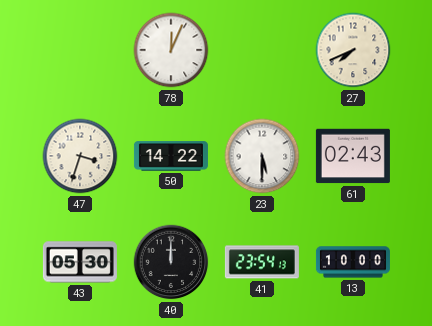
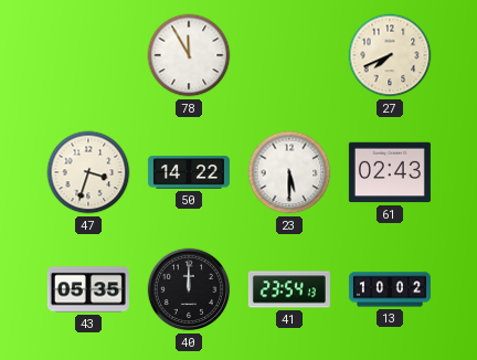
78: 12:04 -> 11:55 (189, 55)
43: 05:30 -> 05:35 (88, 289)
13: 10:00 -> 10:02 (390, 289)
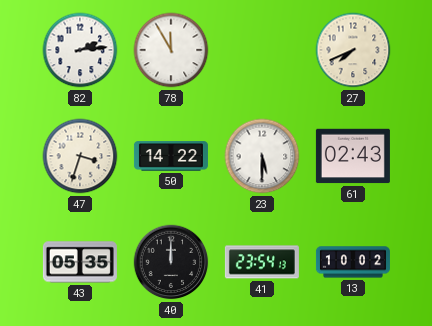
82: none -> 2:14 (80, 50)
